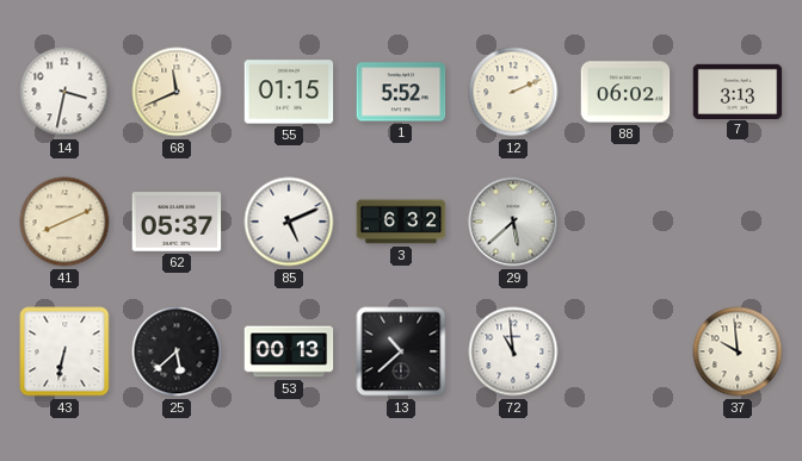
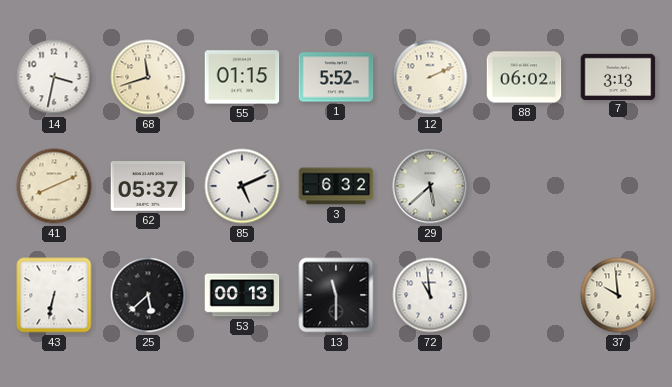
68: 11:41 -> 11:42 (148, 77)
13: 10:38 -> 11:30 (336, 295)
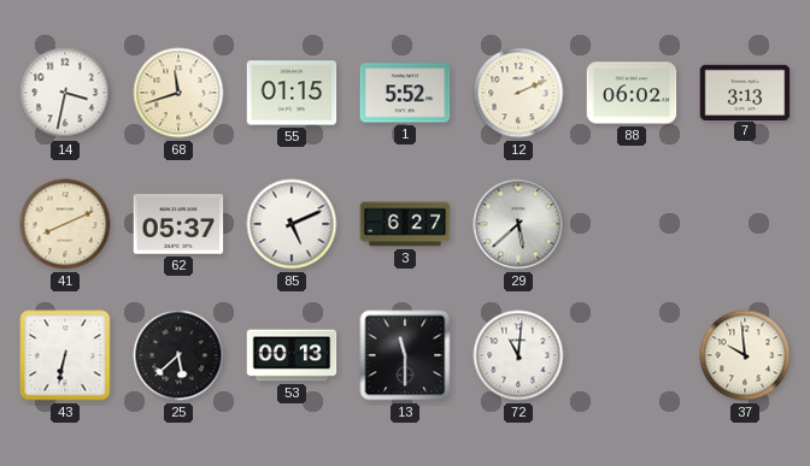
3: 6:32 -> 6:27 (405, 224)
72: 10:59 -> 11:01 (518, 355)
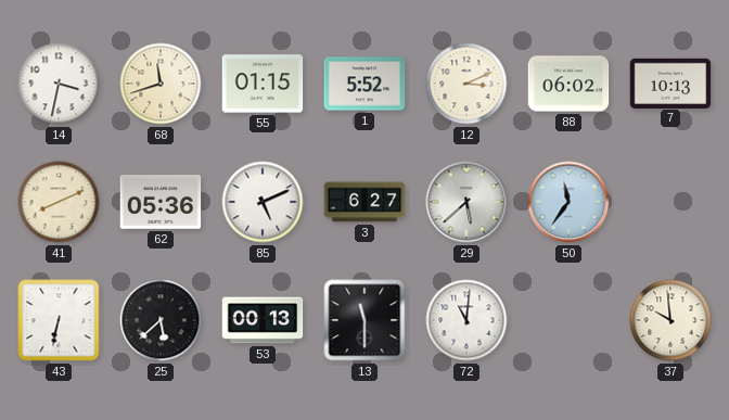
12: 2:11 -> 3:11 (466, 84)
7: 3:13 -> 10:13 (670, 82)
62: 05:37 -> 05:36 (161, 202)
50: none -> 11:36 (568, 202)
